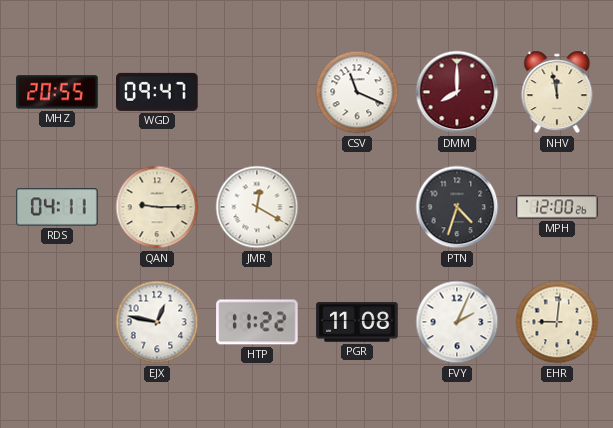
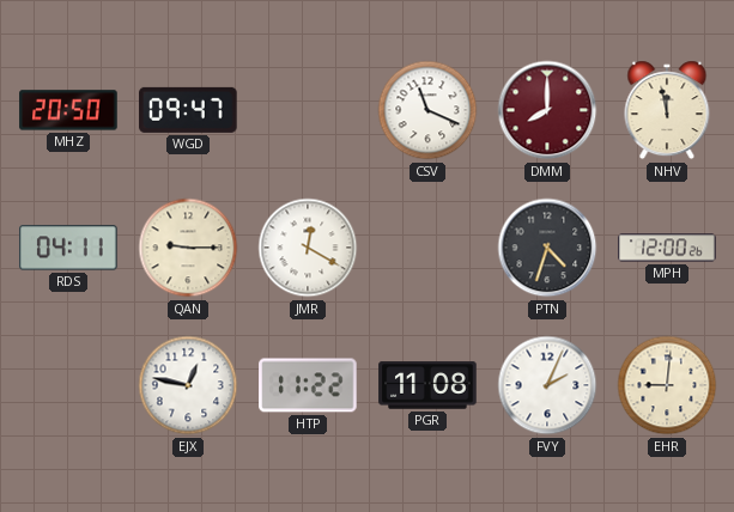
MHZ: 20:55 -> 20:50 (68, 110)
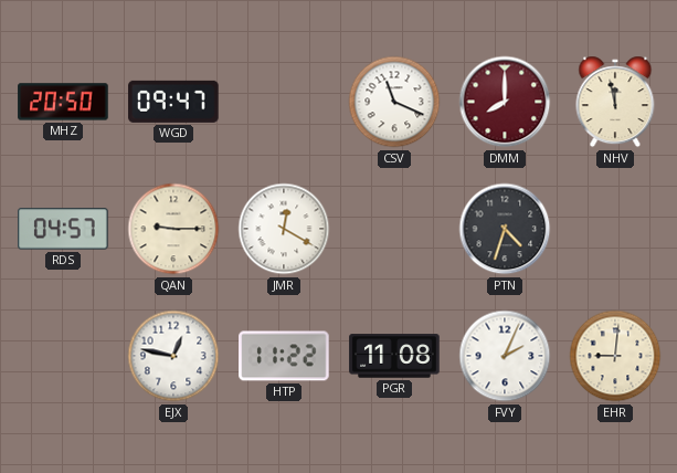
RDS: 04:11 -> 04:57 (63, 229)
MPH: 12:00 -> none (667, 248)
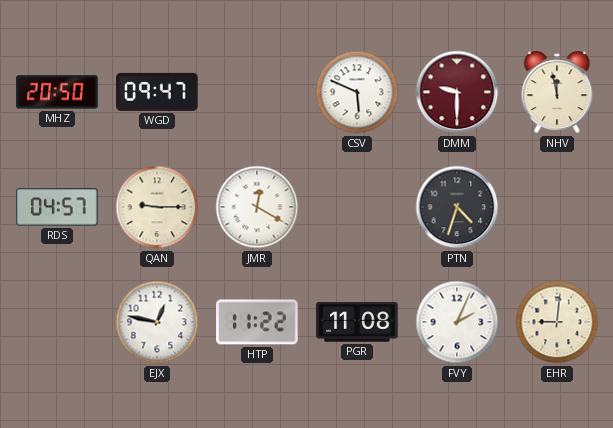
CSV: 11:19 -> 5:49 (357, 92)
DMM: 8:00 -> 9:30 (457, 92)
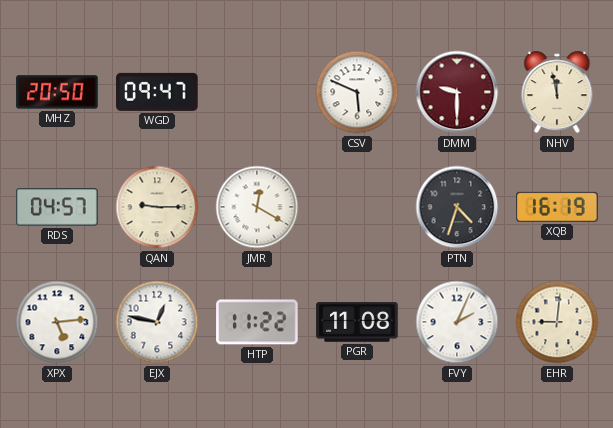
XQB: none -> 16:19 (557, 207)
XPX: none -> 5:14 (57, 322)
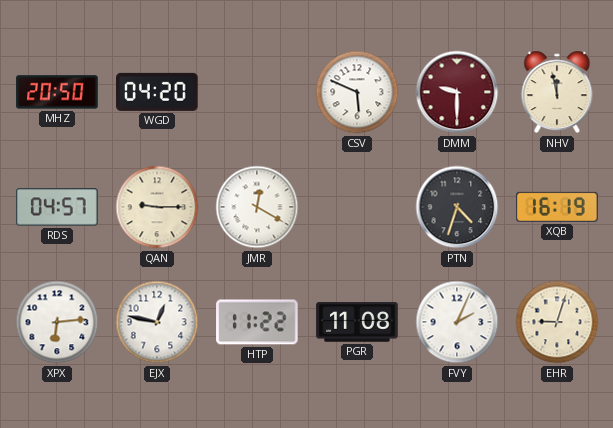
WGD: 09:47 -> 04:20 (157, 92)
XPX: 5:14 -> 6:14 (57, 322)
EHR: 9:01 -> 9:03 (557, 322)
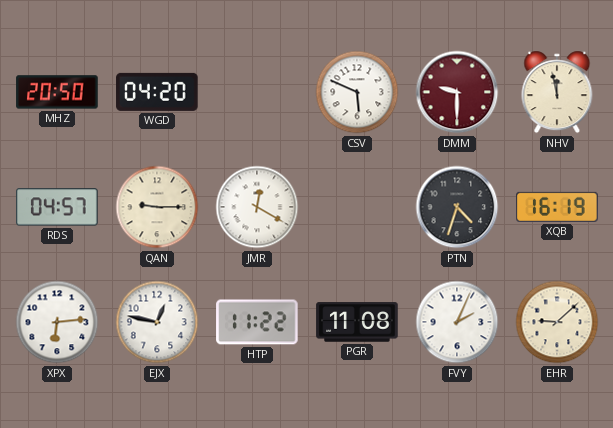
EHR: 9:03 -> 9:08 (557, 322)
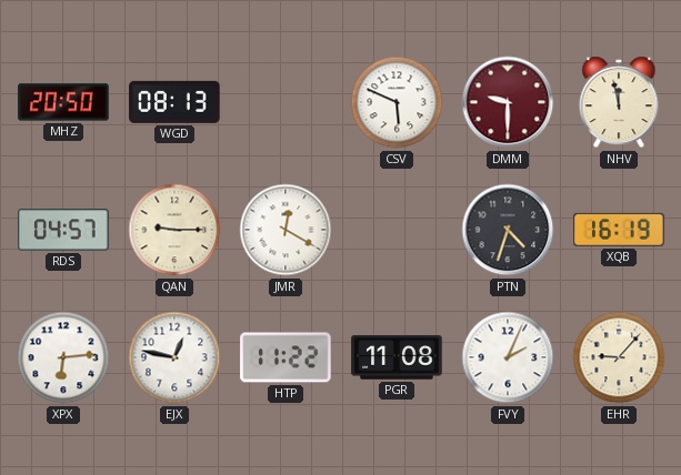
WGD: 04:20 -> 08:13 (174, 102)
EHR: 9:08 -> 9:07 (619, 357)
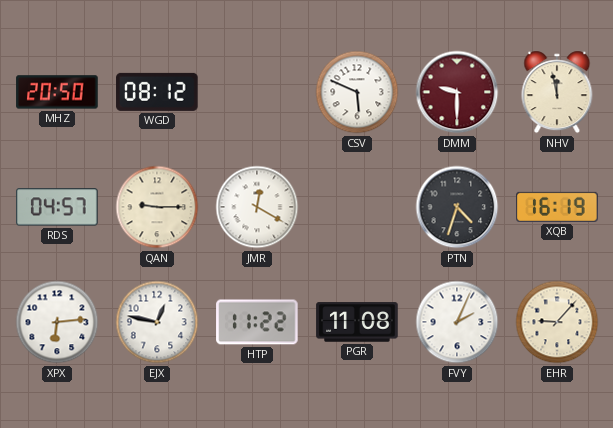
WGD: 08:13 -> 08:12 (157, 92)
